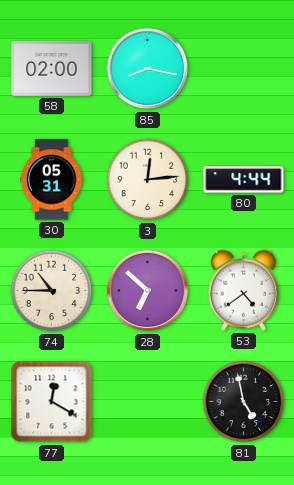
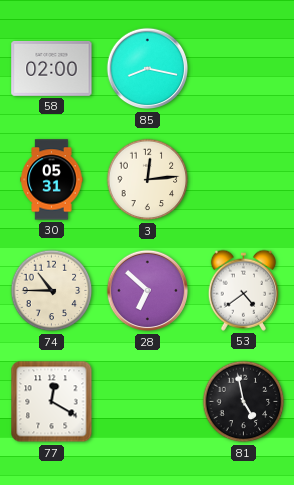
80: 4:44 -> none (244, 180)
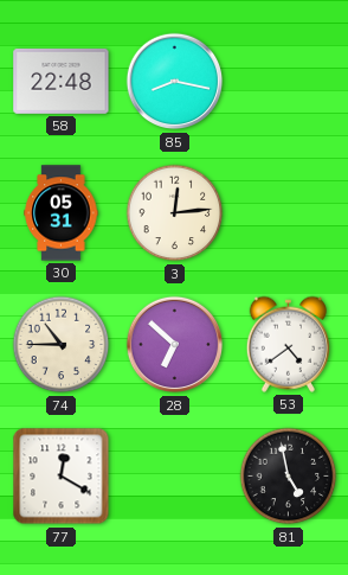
58: 02:00 -> 22:48 (62, 81)
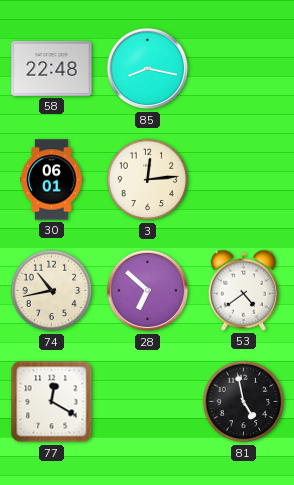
30: 05:31 -> 06:01 (52, 180)
74: 10:45 -> 10:43 (52, 291)
